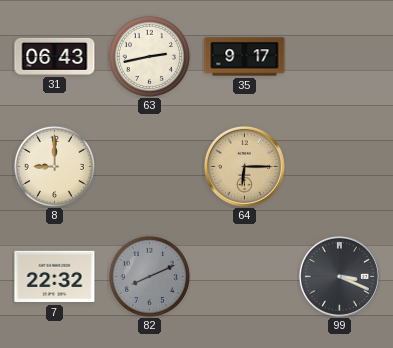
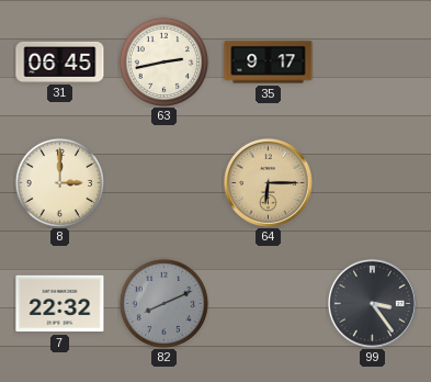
31: 06:43 -> 06:45 (60, 61)
8: 9:00 -> 3:00 (59, 182)
99: 3:19 -> 3:24 (372, 303)
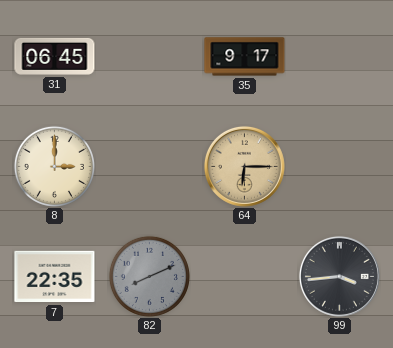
63: 2:43 -> none (163, 61)
7: 22:32 -> 22:35 (55, 277)
99: 3:24 -> 3:44 (339, 276)
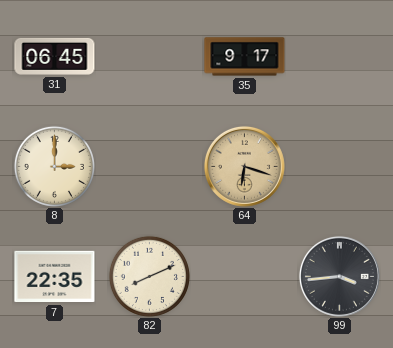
64: 6:15 -> 6:18 (244, 166)
82 dial: grey -> cream (149, 276)
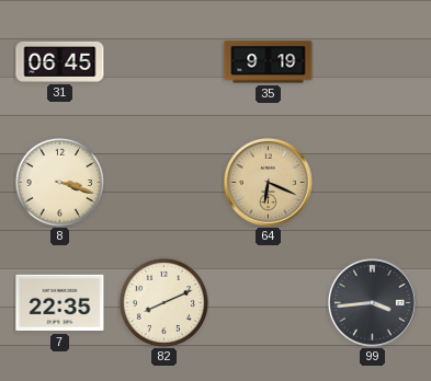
35: 9:17 -> 9:19 (269, 62)
8: 3:00 -> 3:18 (59, 182)
64: 6:18 -> 6:19 (268, 182)
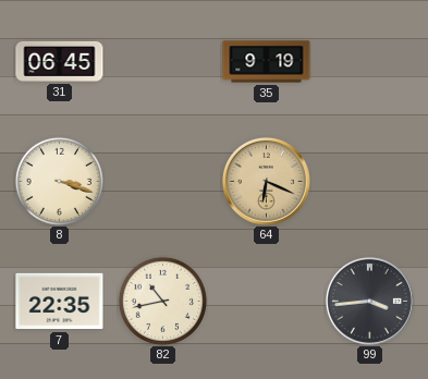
82: 8:11 -> 10:43 (162, 301)
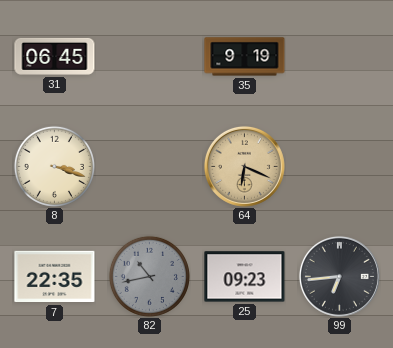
82 dial: cream -> grey (149, 276)
25: none -> 09:23 (245, 277)
99: 3:44 -> 6:44 (339, 276)
